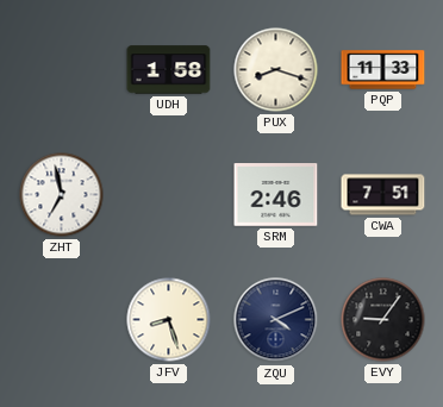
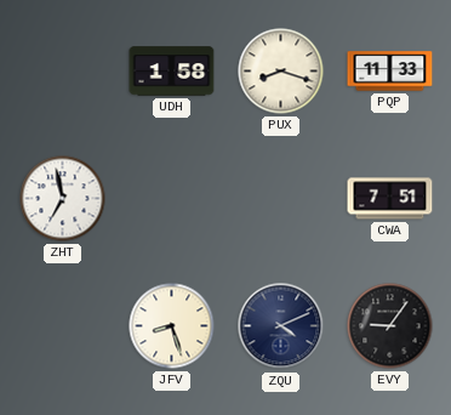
SRM: 2:46 -> none (276, 195)
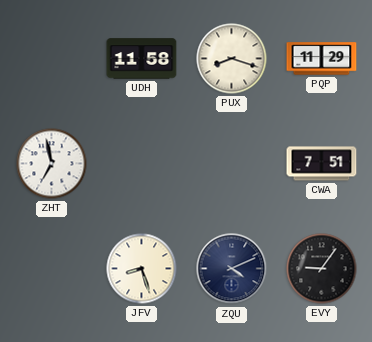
UDH: 1:58 -> 11:58 (142, 59)
PQP: 11:33 -> 11:29 (322, 59)
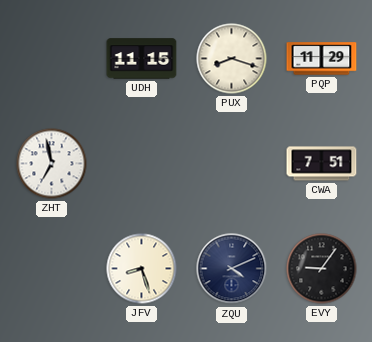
UDH: 11:58 -> 11:15 (142, 59)
